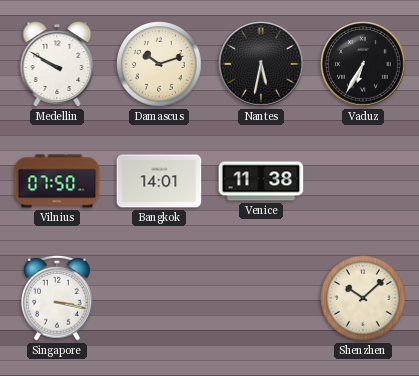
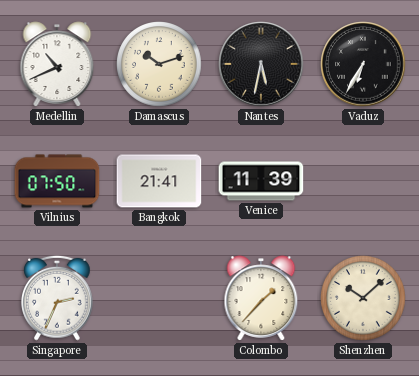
Medellin: 9:50 -> 10:41 (57, 64)
Bangkok: 14:01 -> 21:41 (159, 181)
Venice: 11:38 -> 11:39 (261, 181)
Singapore: 3:17 -> 2:34 (58, 298)
Colombo: none -> 1:37 (261, 298)
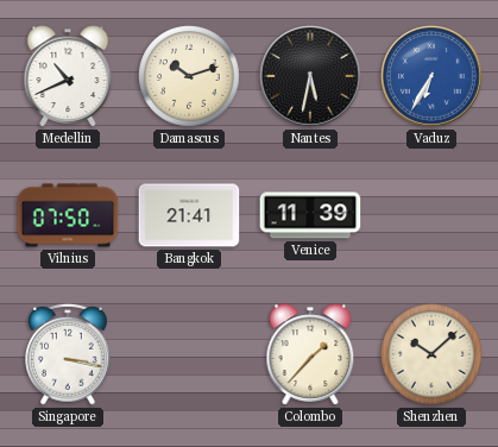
Vaduz dial: black -> blue (431, 76)
Singapore: 2:34 -> 3:17 (69, 354)
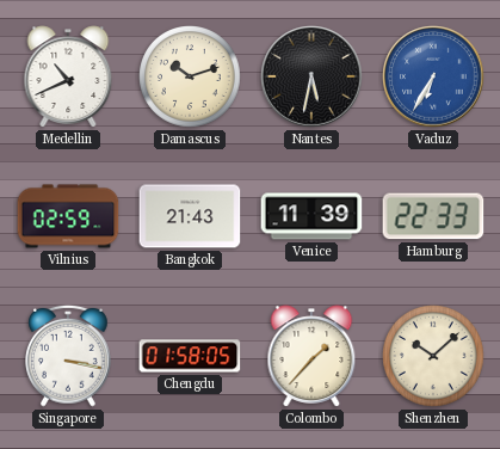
Vilnius: 07:50 -> 02:59 (68, 216)
Bangkok: 21:41 -> 21:43 (190, 216)
Hamburg: none -> 22:33 (433, 216)
Chengdu: none -> 01:58 (190, 356)
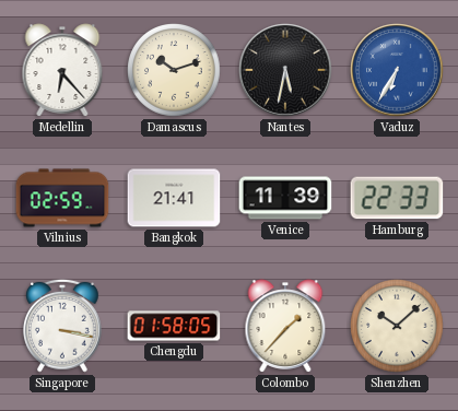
Medellin: 10:41 -> 6:23 (62, 70)
Bangkok: 21:43 -> 21:41 (174, 198)
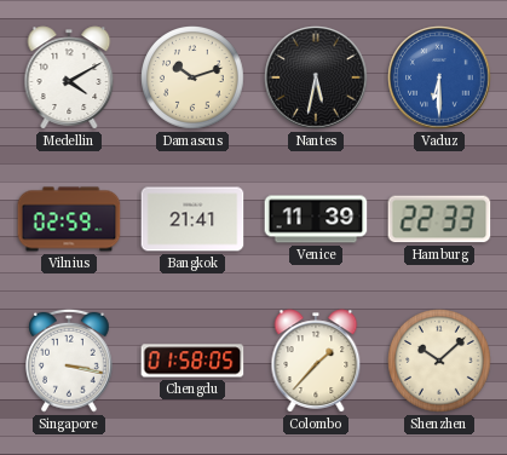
Medellin: 6:23 -> 4:10 (69, 77)
Vaduz: 6:35 -> 6:30 (439, 77)
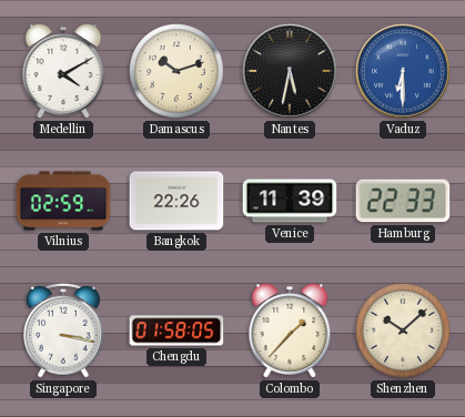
Bangkok: 21:41 -> 22:26 (176, 201)
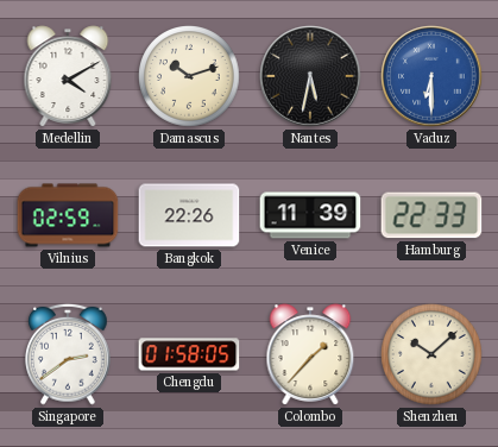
Singapore: 3:17 -> 2:39 (69, 354)
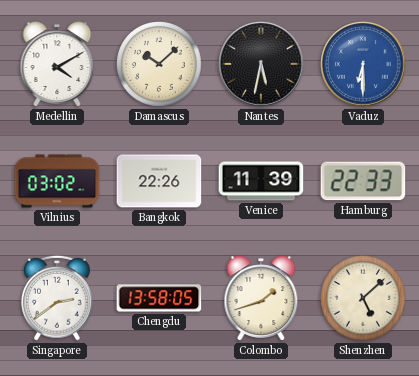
Damascus: 10:12 -> 10:08 (160, 65)
Vilnius: 02:59 -> 03:02 (57, 181)
Chengdu: 01:58 -> 13:58 (159, 298)
Colombo: 1:37 -> 1:42 (261, 298)
Shenzhen: 10:08 -> 5:08 (364, 299)
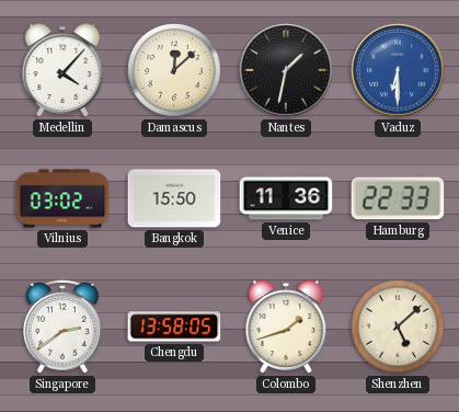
Medellin: 4:10 -> 4:07 (62, 70)
Damascus: 10:08 -> 12:08 (175, 71)
Nantes: 5:32 -> 1:32 (286, 70)
Bangkok: 22:26 -> 15:50 (174, 198)
Venice: 11:39 -> 11:36 (286, 198)
